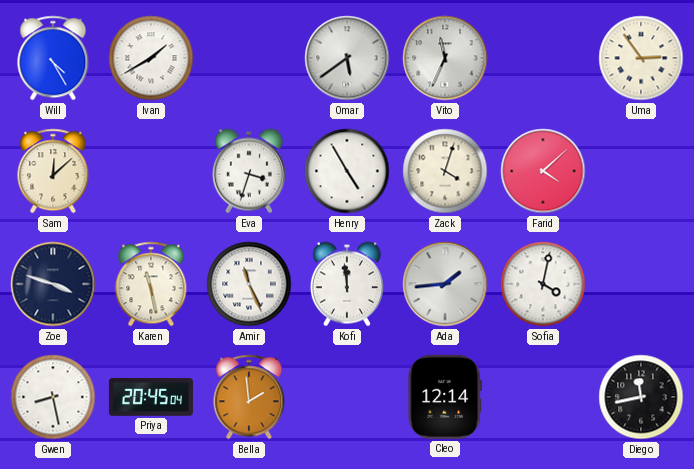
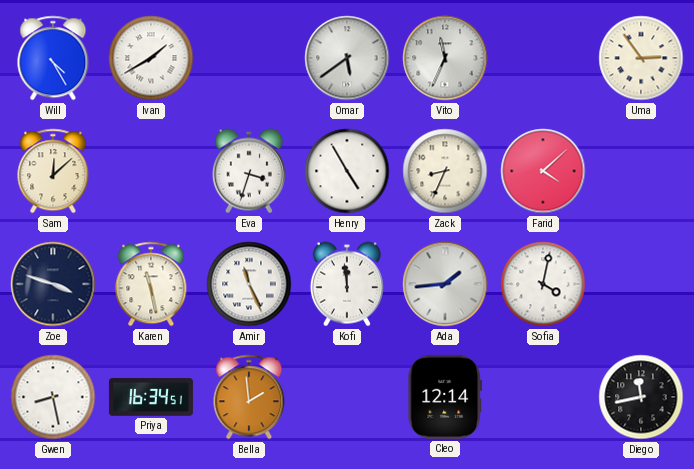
Zack: 4:03 -> 8:34 (445, 171)
Priya: 20:45 -> 16:34 (151, 397)
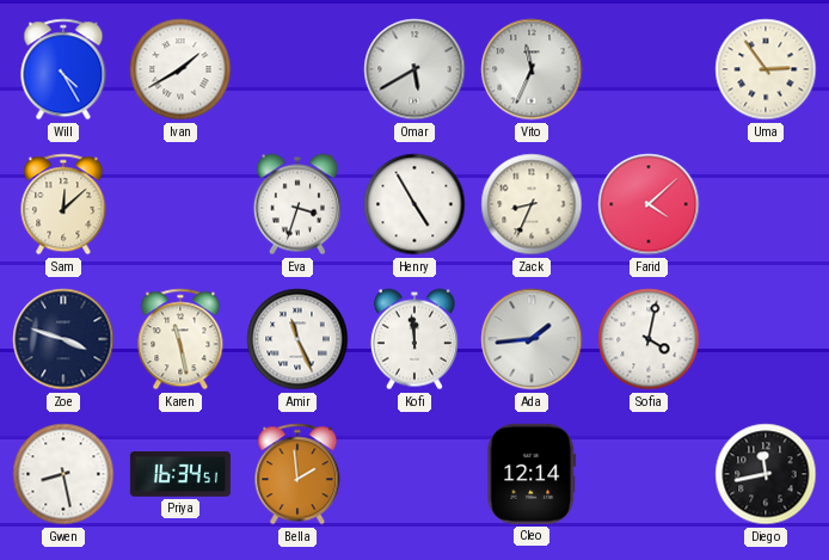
Omar: 5:39 -> 5:40 (414, 69)
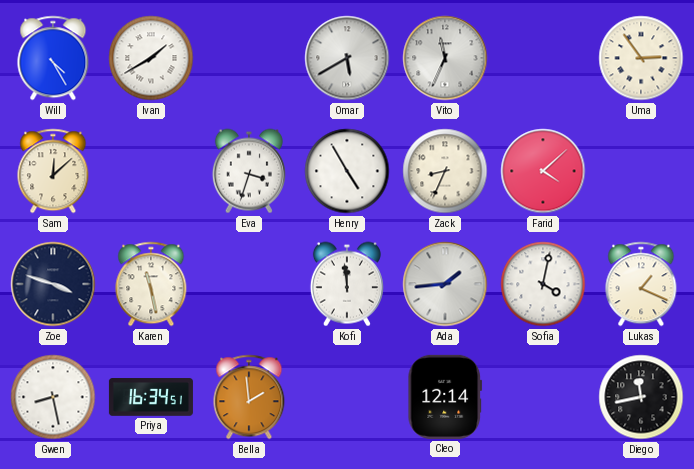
Amir: 11:26 -> none (297, 339)
Lukas: none -> 1:19 (641, 284)
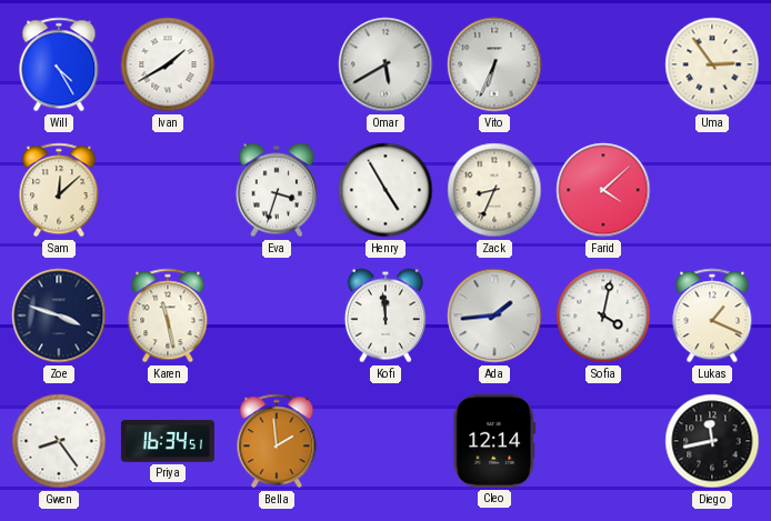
Vito: 11:34 -> 6:34 (494, 64)
Gwen: 8:28 -> 8:24 (59, 441)
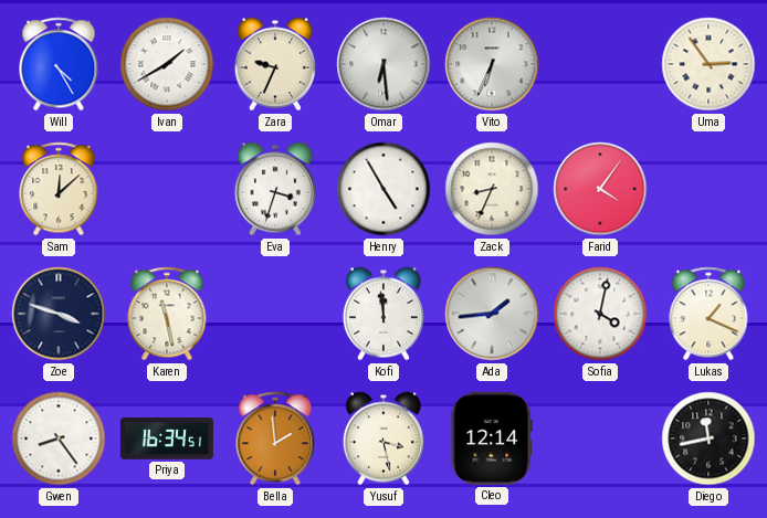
Zara: none -> 9:34 (275, 64)
Omar: 5:40 -> 6:29 (383, 64)
Farid: 4:08 -> 4:06 (600, 189)
Yusuf: none -> 3:28 (383, 438)
